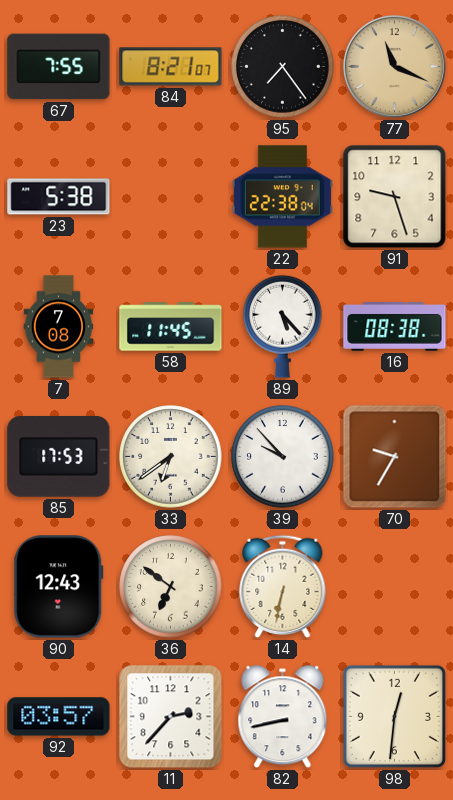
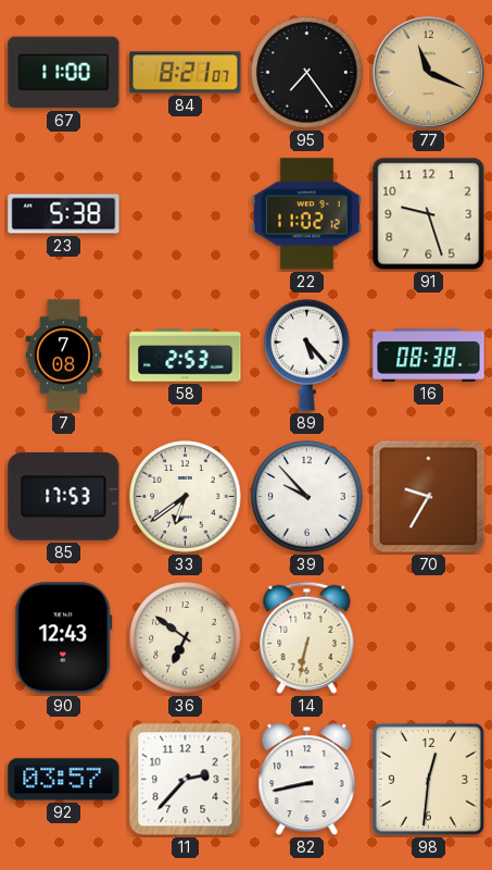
67: 7:55 -> 11:00 (64, 73)
22: 22:38 -> 11:02 (306, 214)
58: 11:45 -> 2:53 (186, 356)
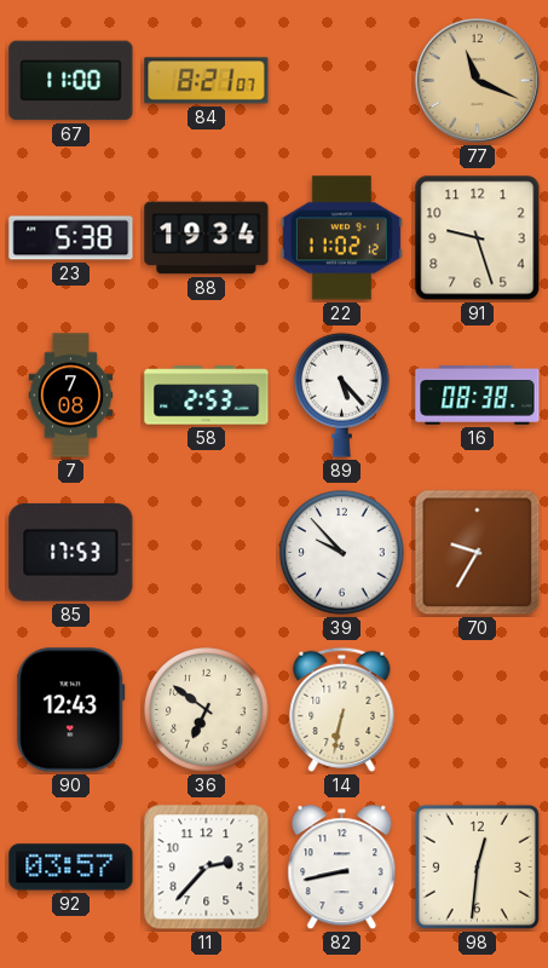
95: 7:24 -> none (307, 73)
88: none -> 19:34 (207, 238)
33: 6:39 -> none (186, 497)
